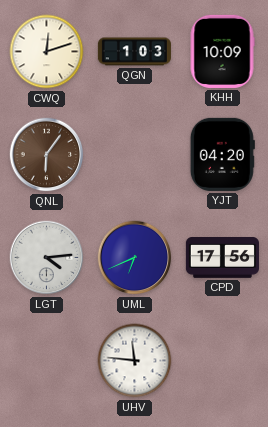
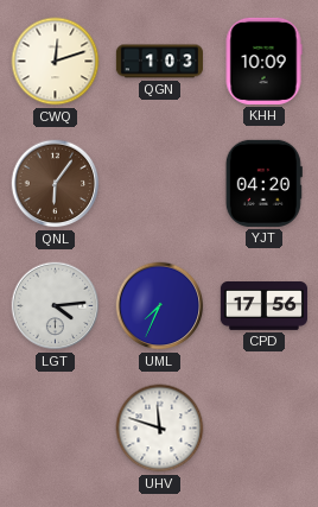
UML: 6:41 -> 7:34 (160, 306)
UHV: 11:46 -> 11:48 (160, 429)
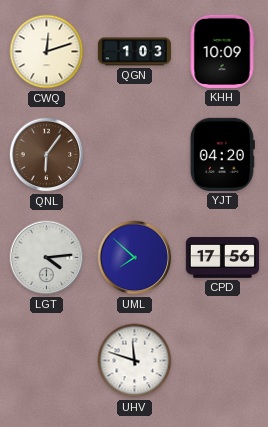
UML: 7:34 -> 7:52 (135, 258)
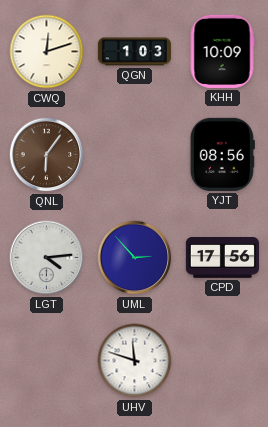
YJT: 04:20 -> 08:56 (222, 154)
UML: 7:52 -> 2:53 (135, 258)
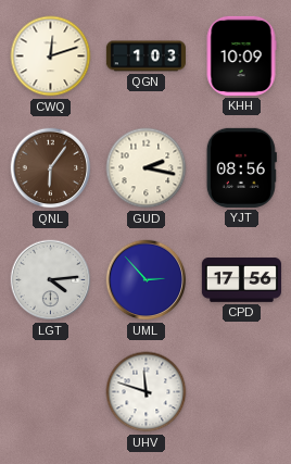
GUD: none -> 2:17 (147, 168)
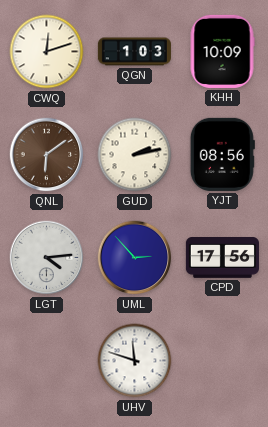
QNL: 6:06 -> 6:09 (47, 155)
GUD: 2:17 -> 2:13 (135, 155)
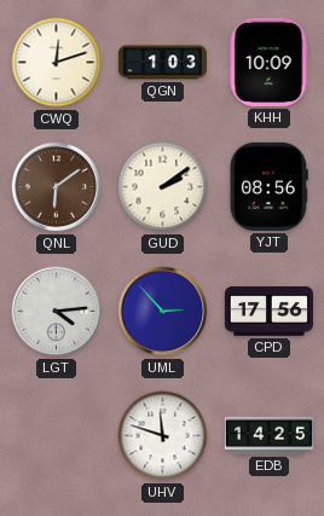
GUD: 2:13 -> 2:09 (163, 187)
EDB: none -> 14:25 (268, 435)
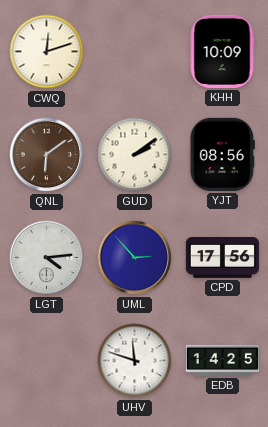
QGN: 1:03 -> none (162, 63)
